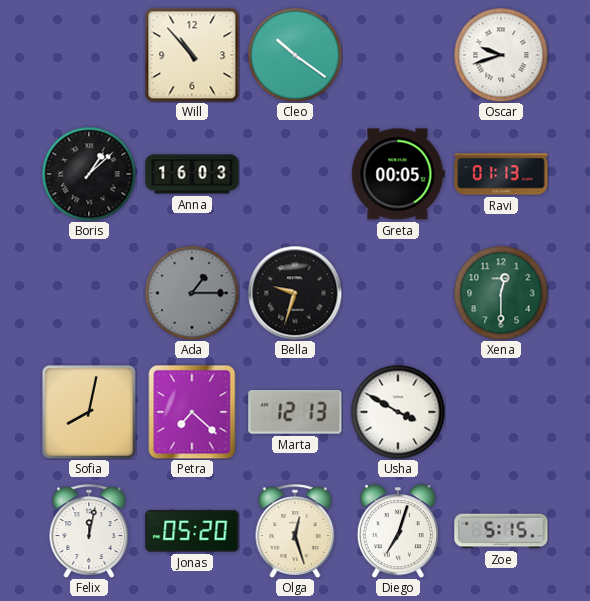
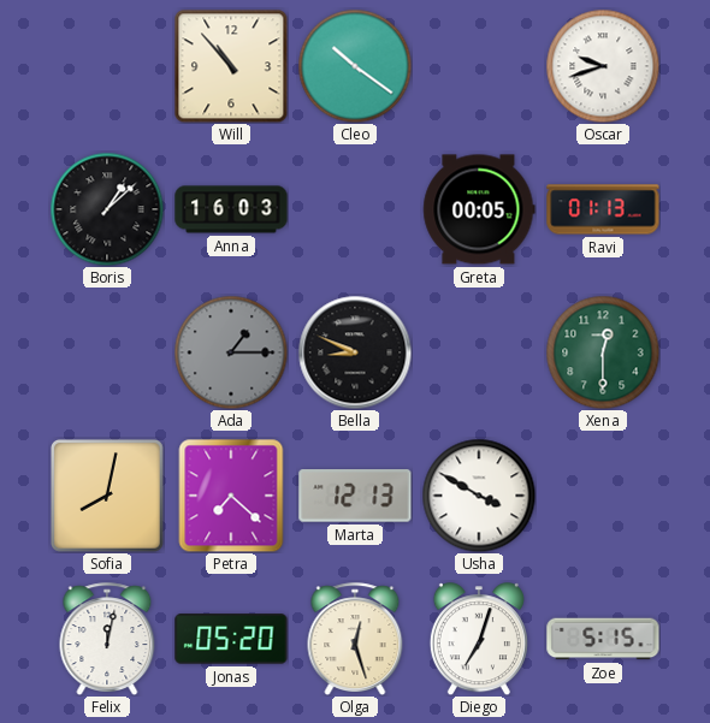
Bella: 9:33 -> 8:49 (355, 352)
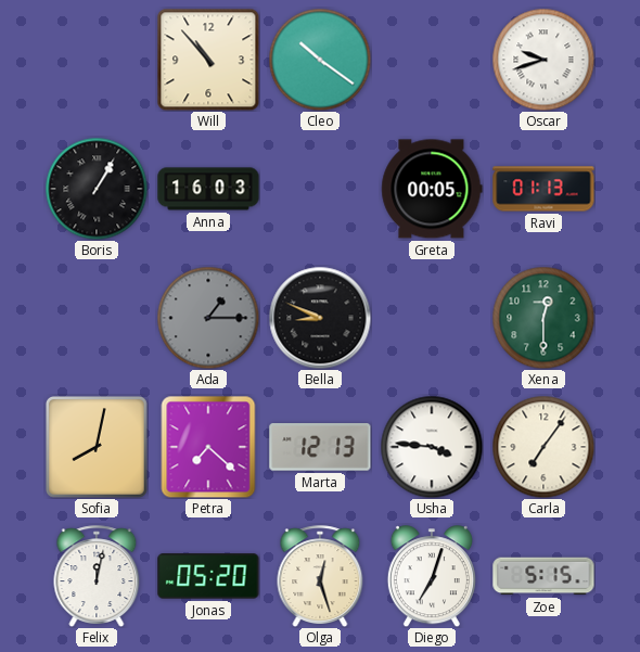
Boris: 1:08 -> 1:05 (97, 189)
Usha: 3:50 -> 3:46 (432, 447)
Carla: none -> 7:06 (543, 447)
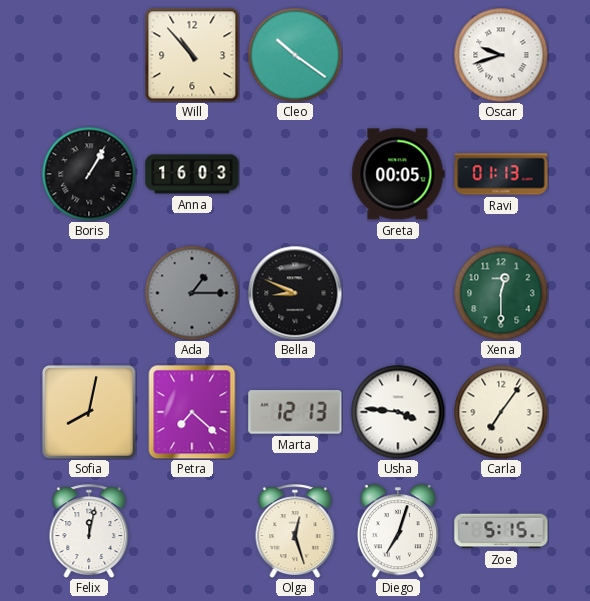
Jonas: 05:20 -> none (208, 576)
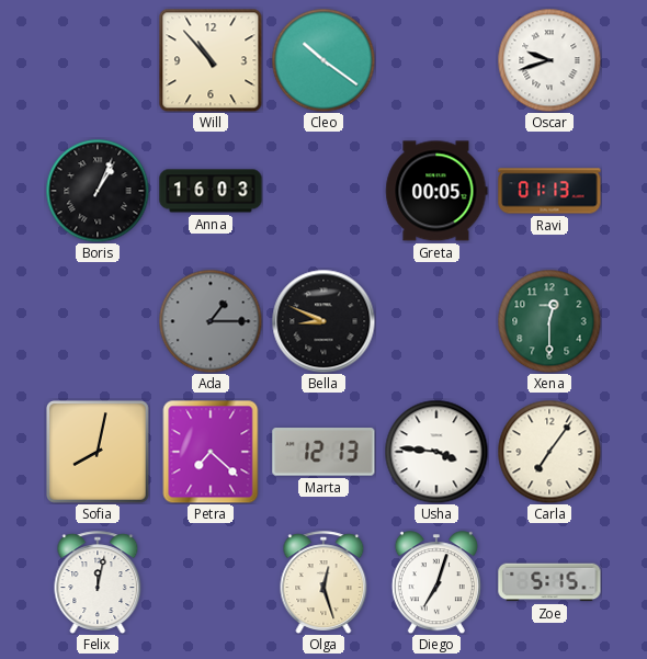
Boris: 1:05 -> 1:04 (98, 191)
